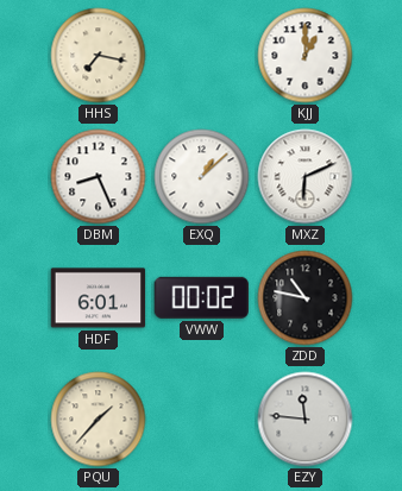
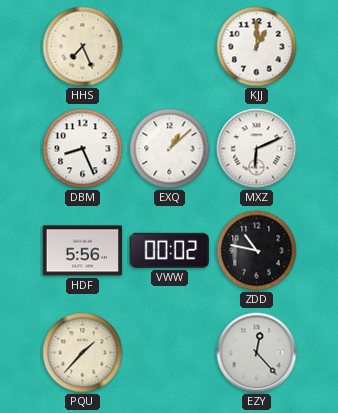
HHS: 7:17 -> 7:26 (83, 47)
HDF: 6:01 -> 5:56 (83, 251)
EZY: 11:46 -> 12:23 (257, 353)
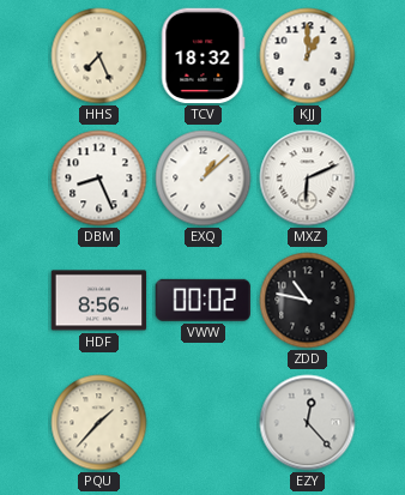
TCV: none -> 18:32 (202, 56)
HDF: 5:56 -> 8:56 (99, 301)
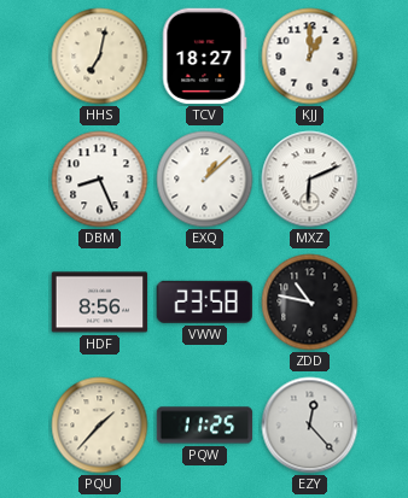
HHS: 7:26 -> 7:02 (100, 57)
TCV: 18:32 -> 18:27 (204, 57)
VWW: 00:02 -> 23:58 (204, 301)
PQW: none -> 11:25 (205, 426)
